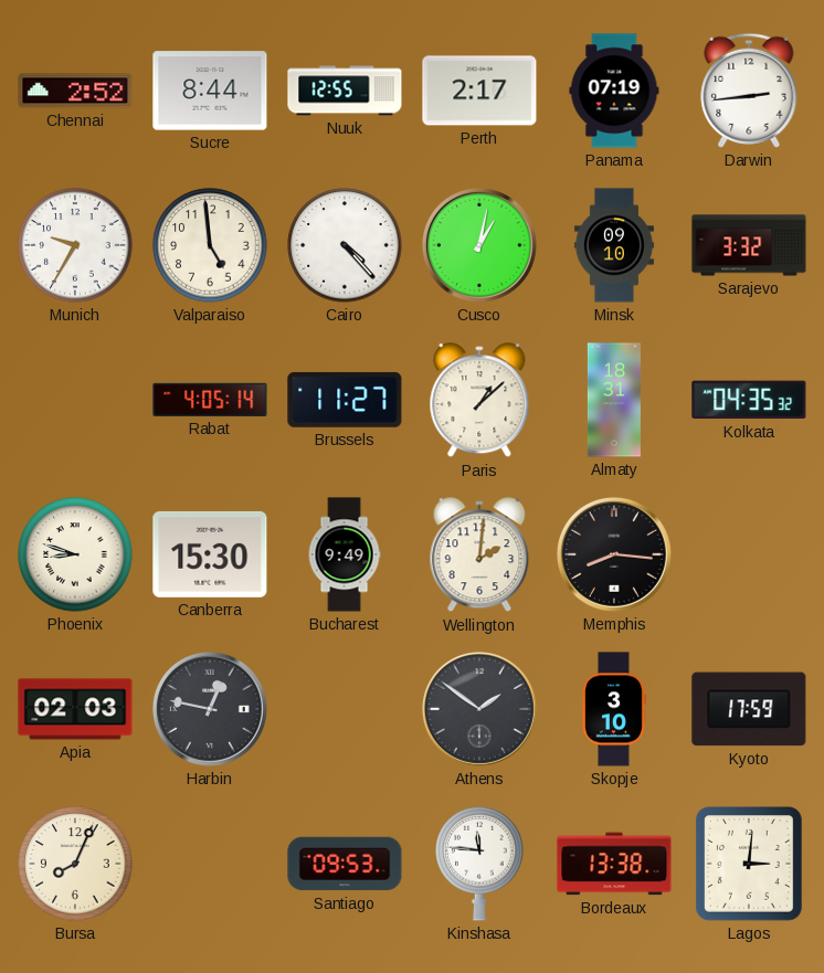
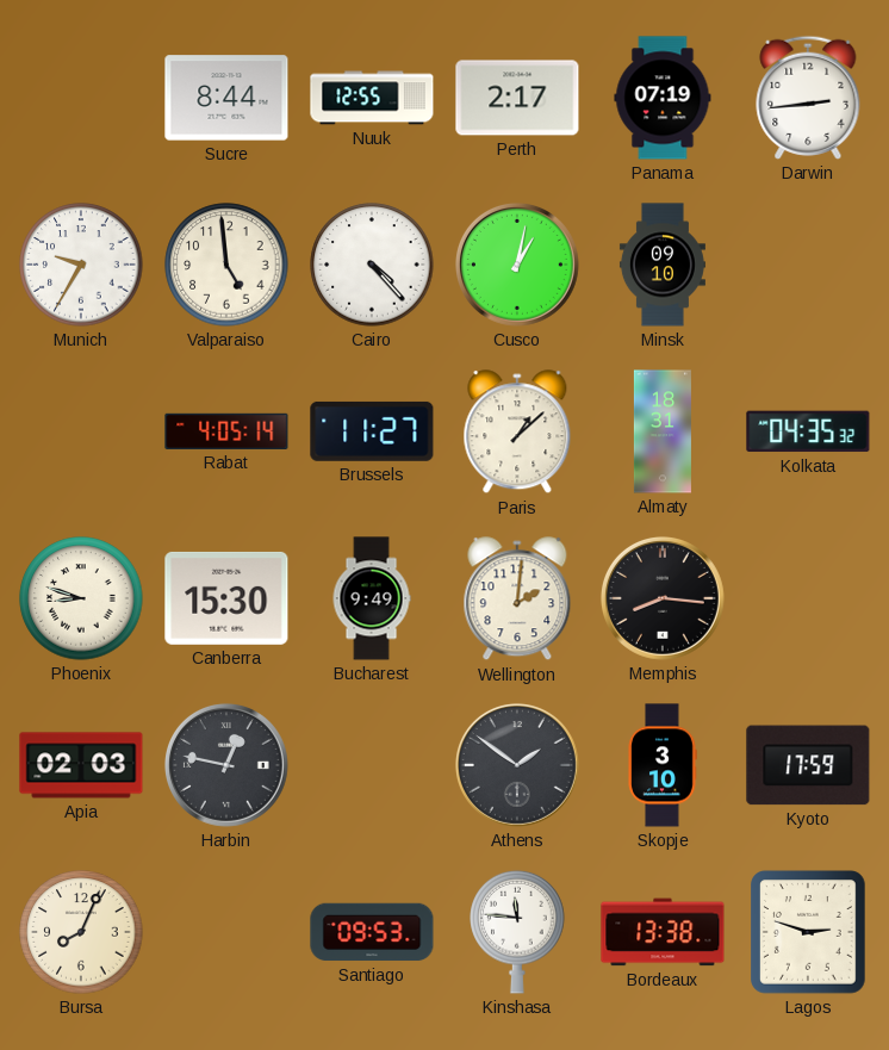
Chennai: 2:52 -> none (75, 91)
Sarajevo: 3:32 -> none (749, 245)
Lagos: 3:01 -> 2:48 (809, 933)
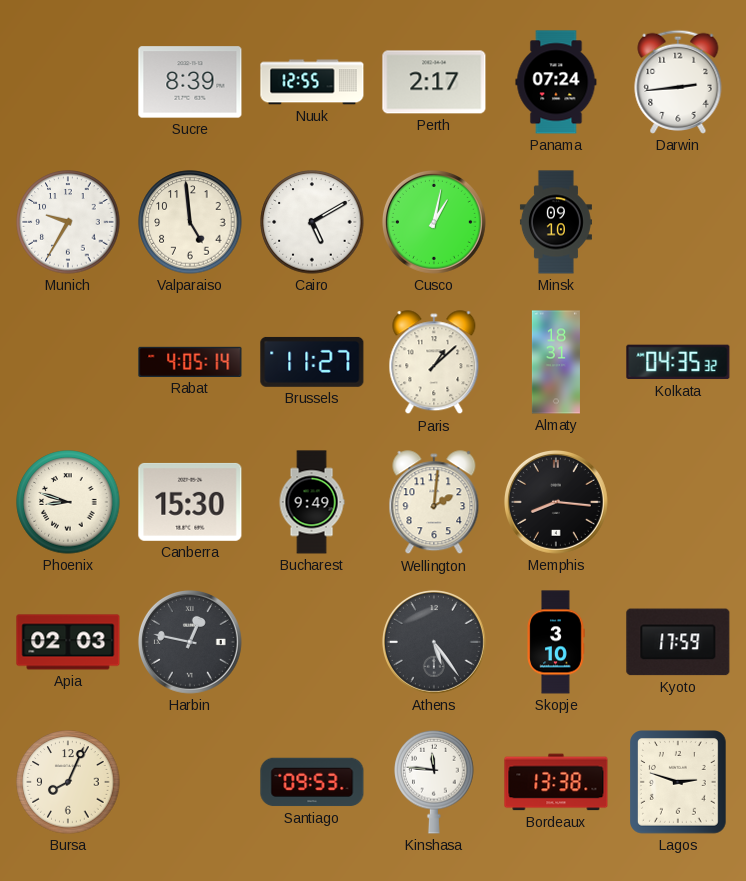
Sucre: 8:44 -> 8:39 (190, 82)
Panama: 07:19 -> 07:24 (556, 82)
Cairo: 4:23 -> 5:10 (312, 222)
Athens: 1:51 -> 5:24 (434, 642)
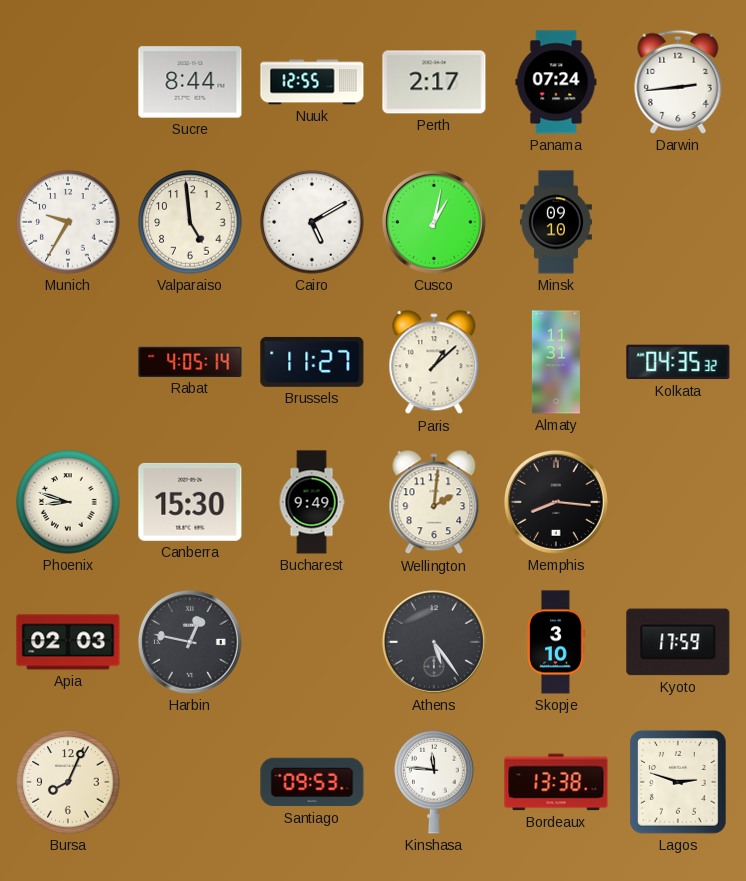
Sucre: 8:39 -> 8:44 (190, 82)
Almaty: 18:31 -> 11:31 (556, 362)
